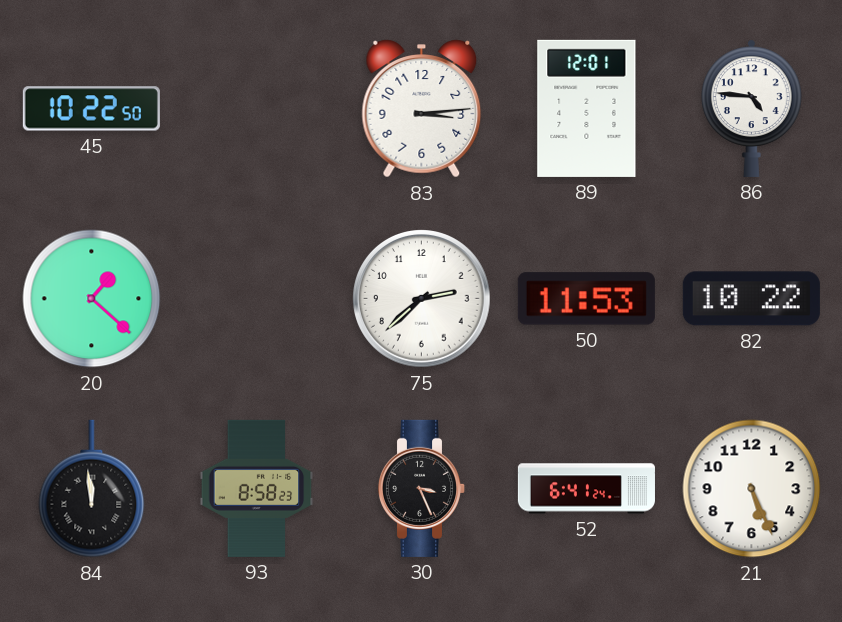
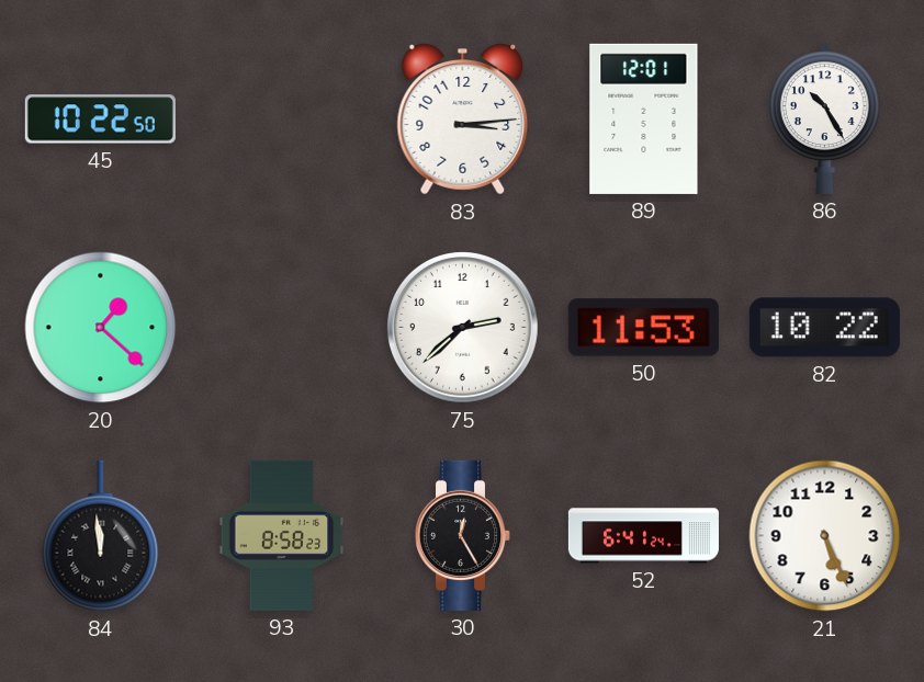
86: 4:46 -> 10:25 (824, 118)
30: 3:26 -> 12:25 (463, 535)
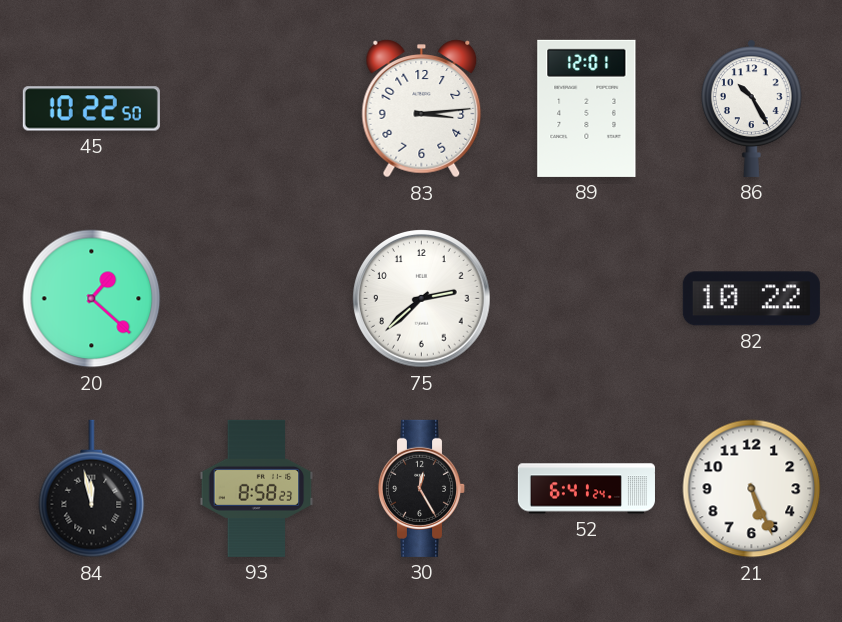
50: 11:53 -> none (643, 328)
84: 11:59 -> 11:58 (92, 489)
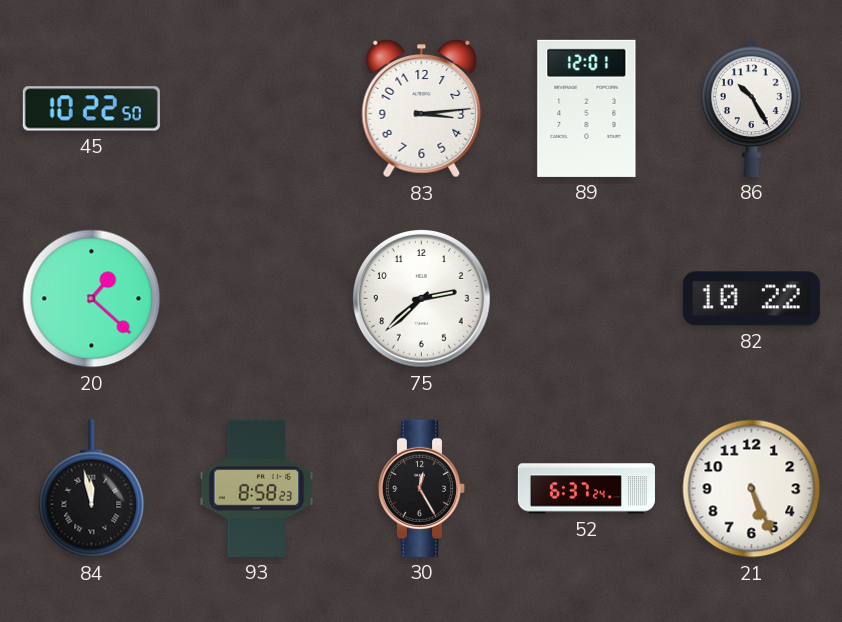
52: 6:41 -> 6:37 (586, 489)
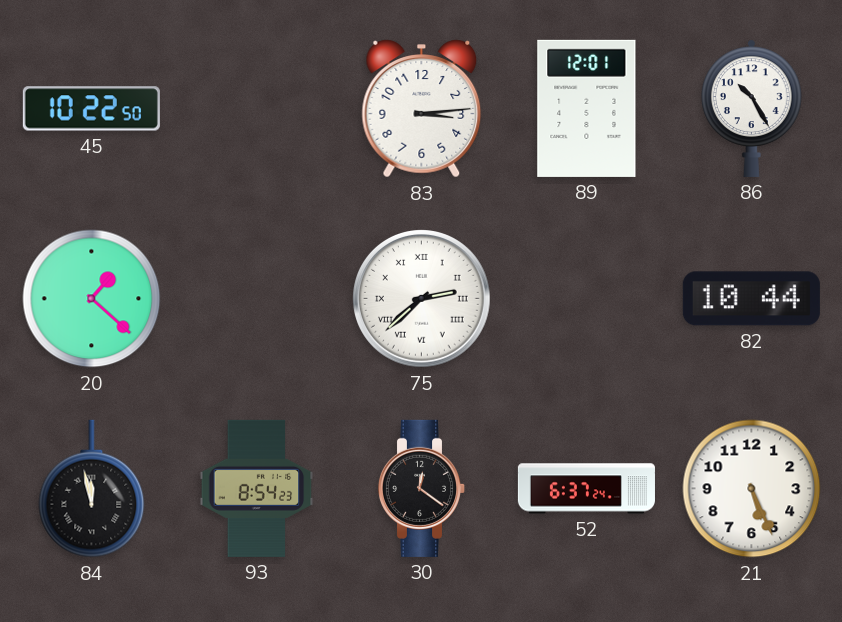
75 numerals: Arabic -> Roman (422, 299)
82: 10:22 -> 10:44 (751, 299)
93: 8:58 -> 8:54 (257, 488)
30: 12:25 -> 12:21 (422, 488)
